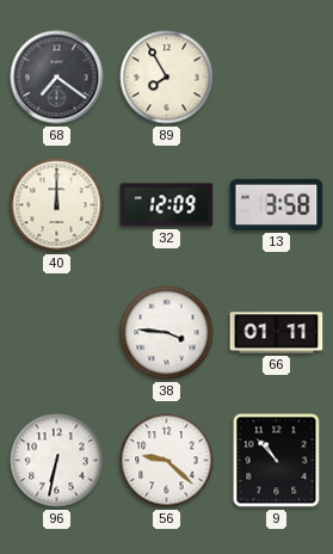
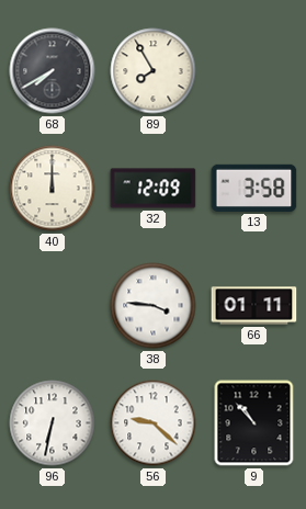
68: 7:21 -> 7:40 (53, 71)
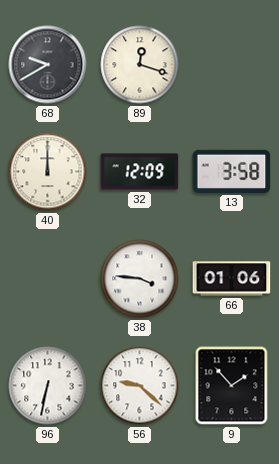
68: 7:40 -> 9:40 (48, 65)
89: 7:55 -> 12:18 (140, 65)
66: 01:11 -> 01:06 (232, 279)
9: 10:53 -> 1:53 (232, 386)
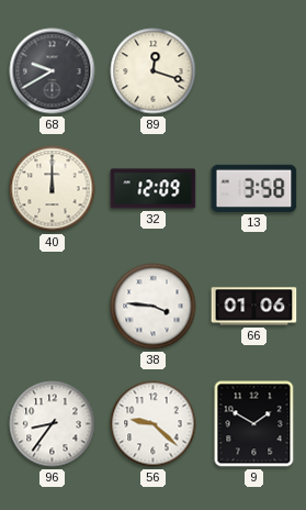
96: 6:32 -> 8:36 (53, 424)
9: 1:53 -> 1:50 (254, 424)
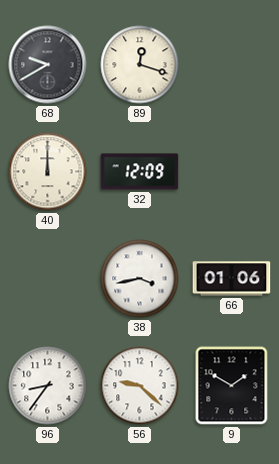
13: 3:58 -> none (254, 188)
38: 3:46 -> 3:43 (140, 279)
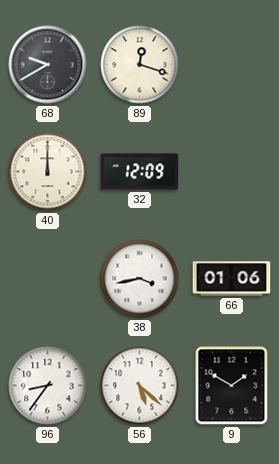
56: 9:22 -> 5:22 (140, 386)
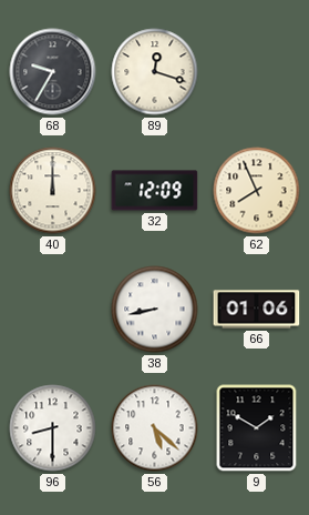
68: 9:40 -> 9:35 (53, 72)
62: none -> 7:56 (257, 191)
38: 3:43 -> 8:43 (155, 310)
96: 8:36 -> 8:30 (53, 428)
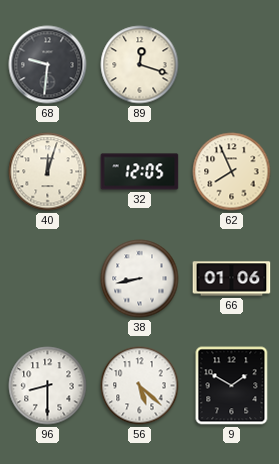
68: 9:35 -> 9:31 (48, 65)
40: 12:00 -> 12:03 (48, 172)
32: 12:09 -> 12:05 (140, 172)
